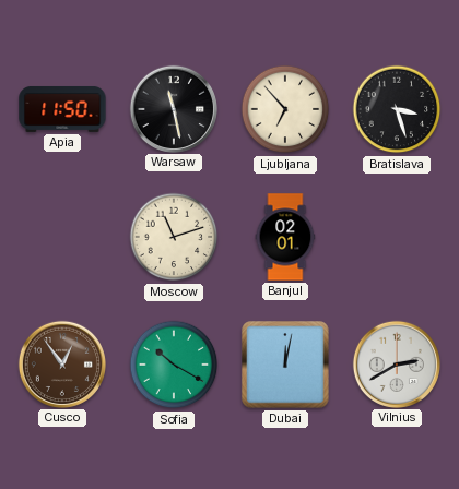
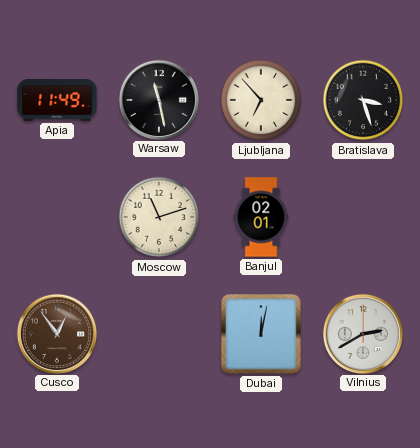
Apia: 11:50 -> 11:49 (57, 100)
Sofia: 10:20 -> none (174, 365)
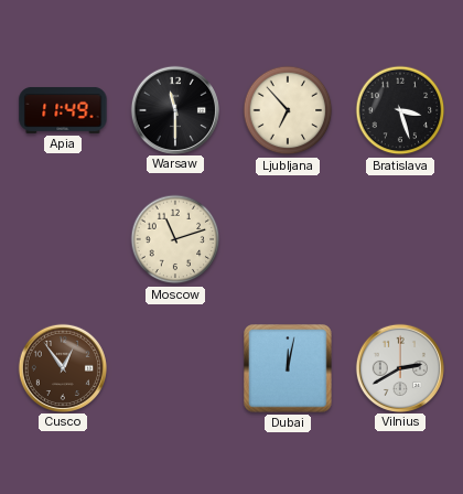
Warsaw: 11:28 -> 11:30 (174, 109)
Banjul: 02:01 -> none (261, 217)
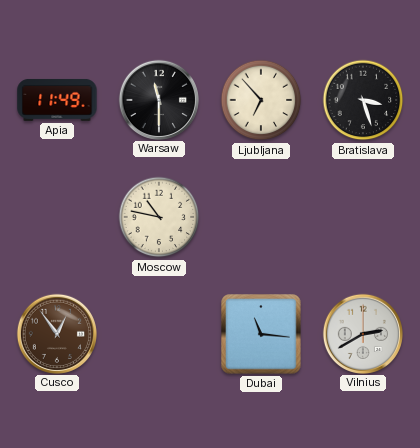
Moscow: 11:12 -> 10:47 (159, 217)
Dubai: 12:02 -> 11:16 (261, 334)
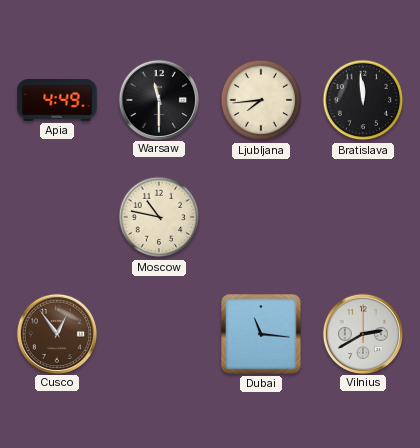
Apia: 11:49 -> 4:49 (57, 100)
Ljubljana: 6:53 -> 7:44 (261, 100)
Bratislava: 3:27 -> 11:59 (363, 100)
